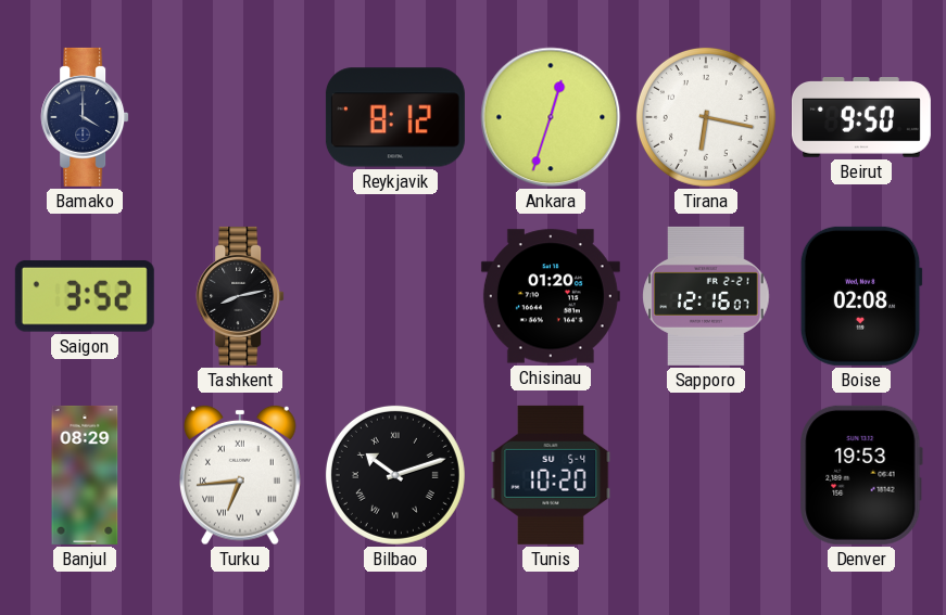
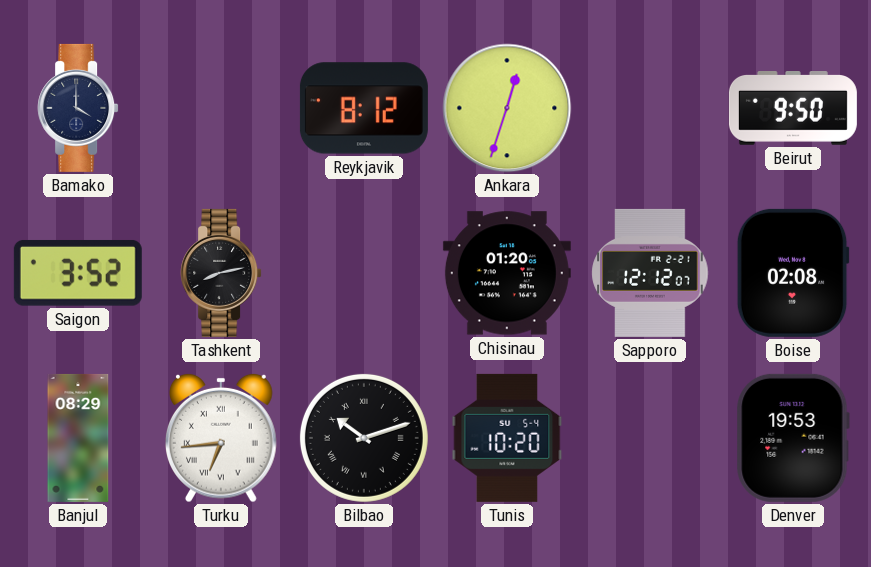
Tirana: 6:17 -> none (706, 117)
Sapporo: 12:16 -> 12:12 (650, 273)
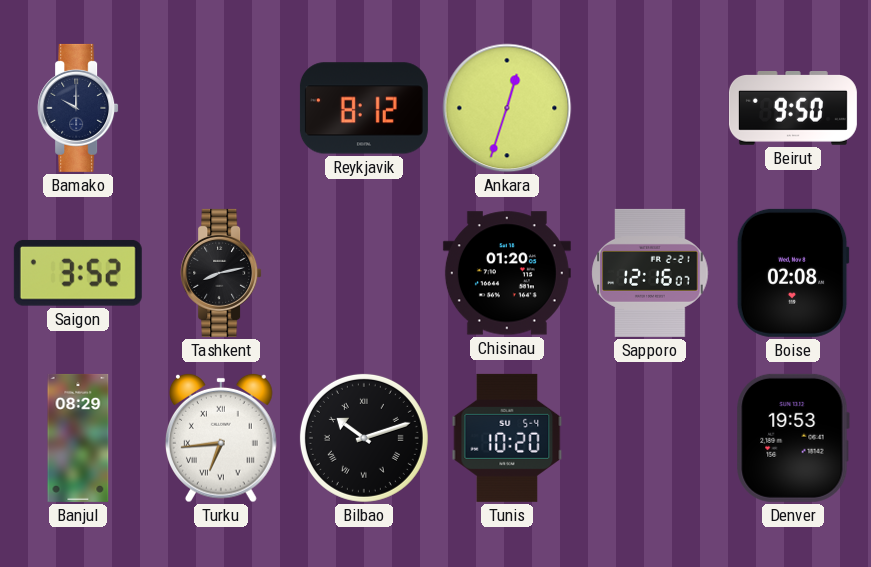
Bamako: 4:00 -> 10:00 (78, 108)
Sapporo: 12:12 -> 12:16 (650, 273)
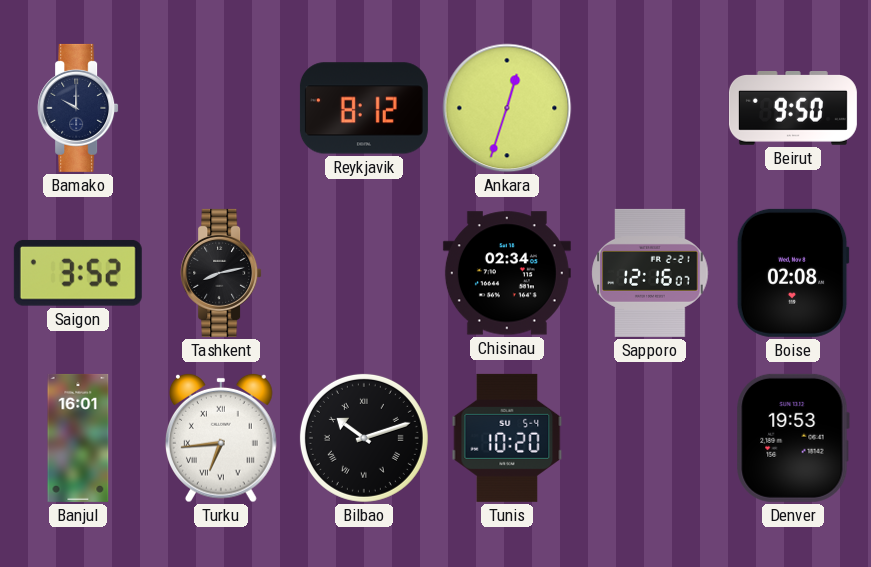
Chisinau: 01:20 -> 02:34 (507, 273)
Banjul: 08:29 -> 16:01 (78, 438)
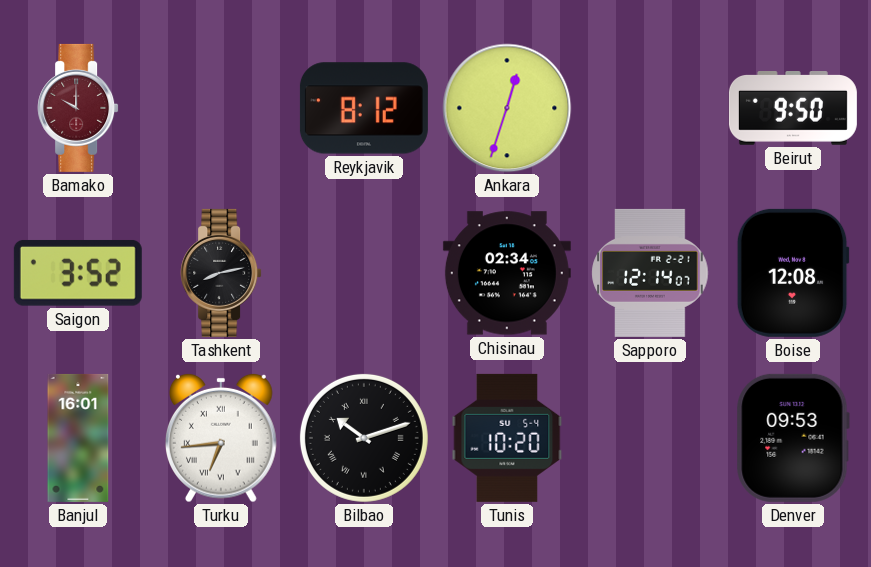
Bamako dial: navy -> burgundy (78, 108)
Sapporo: 12:16 -> 12:14 (650, 273)
Boise: 02:08 -> 12:08 (793, 273)
Denver: 19:53 -> 09:53 (793, 438)
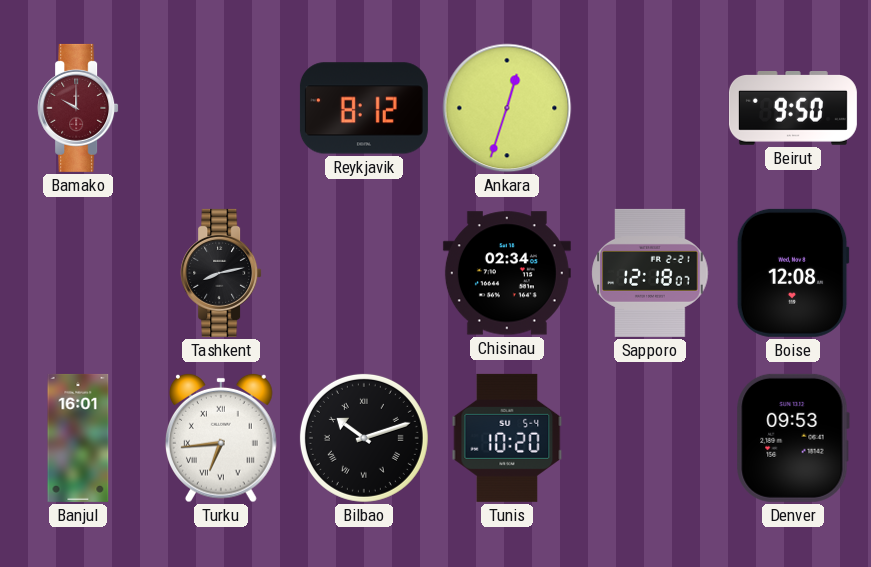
Saigon: 3:52 -> none (78, 273)
Sapporo: 12:14 -> 12:18 (650, 273)
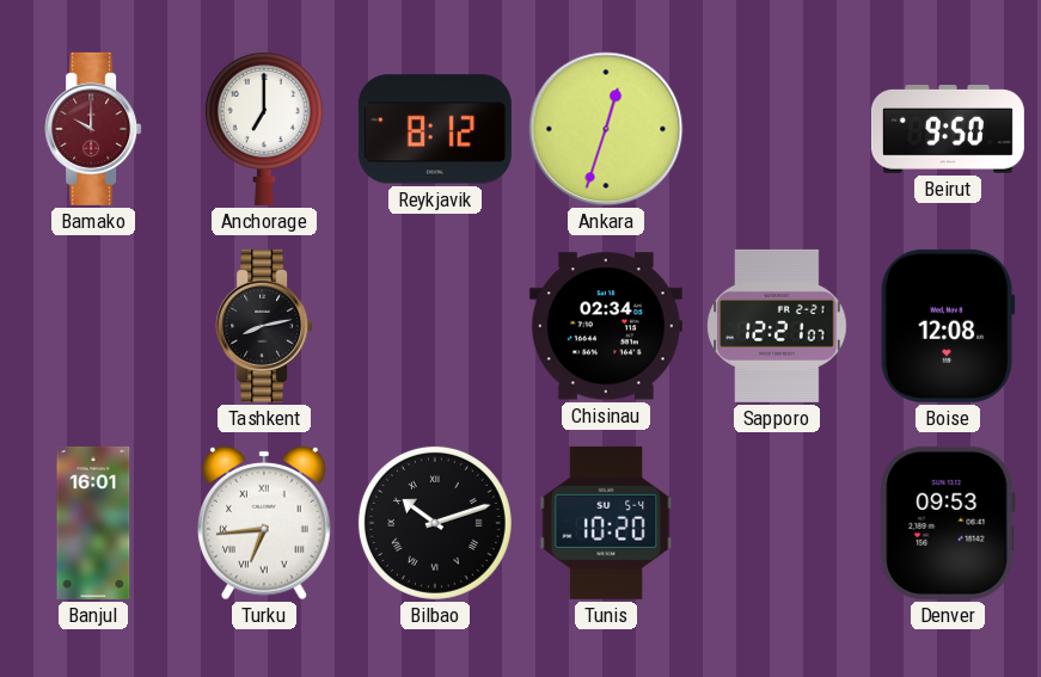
Anchorage: none -> 7:00 (264, 128)
Sapporo: 12:18 -> 12:21 (777, 326)
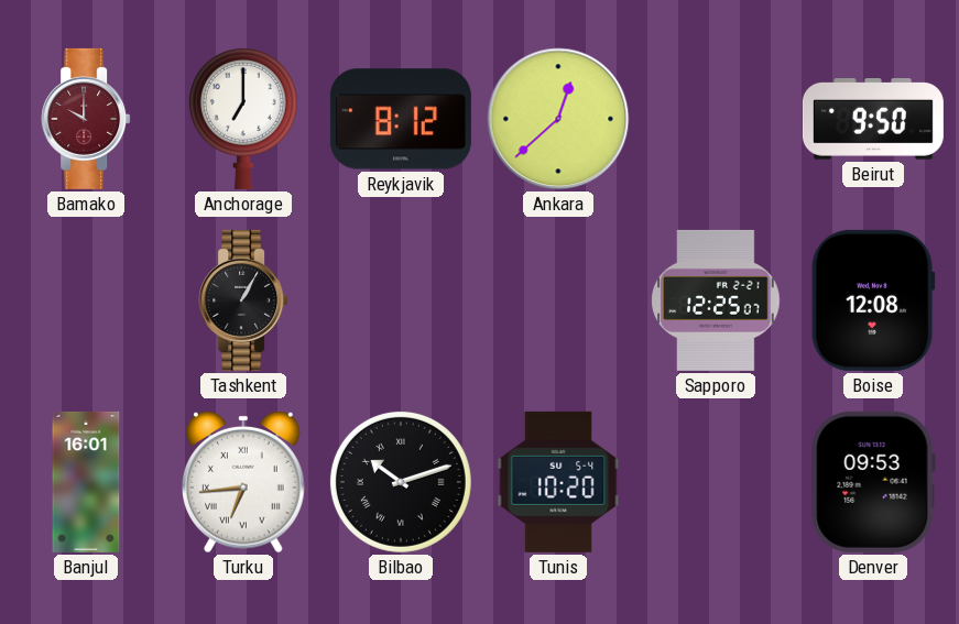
Ankara: 12:33 -> 12:38 (558, 119)
Tashkent: 8:13 -> 1:05 (243, 300)
Chisinau: 02:34 -> none (606, 326)
Sapporo: 12:21 -> 12:25 (716, 300)
